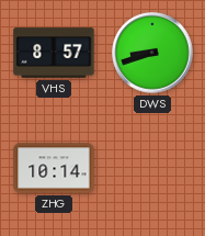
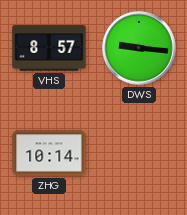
DWS: 8:42 -> 9:16 (139, 48)
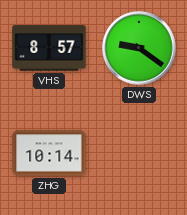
DWS: 9:16 -> 9:21 (139, 48)
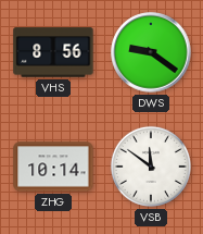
VHS: 8:57 -> 8:56 (53, 52)
VSB: none -> 11:51 (151, 167)
